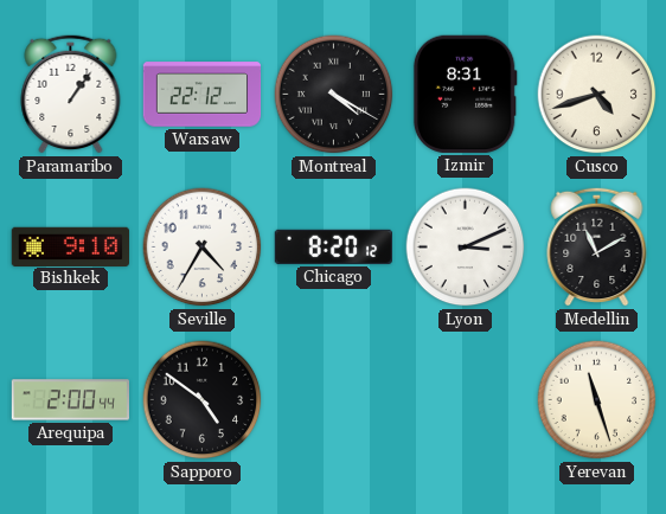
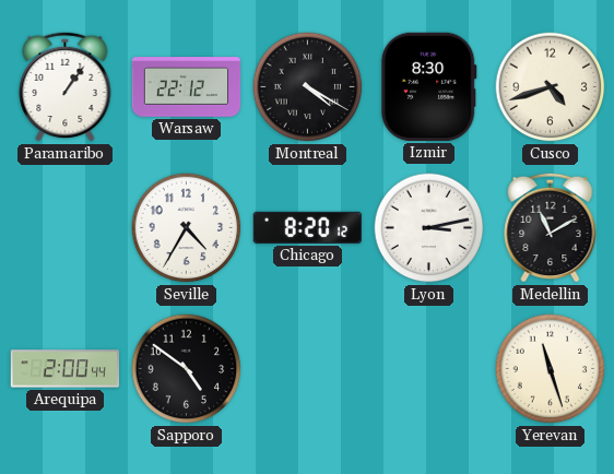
Izmir: 8:31 -> 8:30 (428, 86)
Bishkek: 9:10 -> none (70, 246)
Lyon: 3:11 -> 3:13 (429, 228)
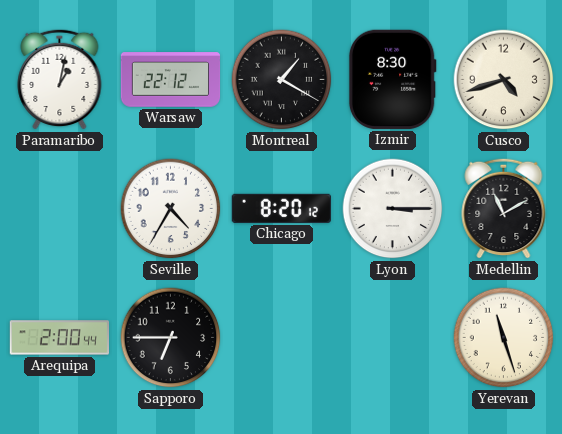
Paramaribo: 1:06 -> 1:02 (60, 79)
Montreal: 4:20 -> 1:20 (282, 80)
Lyon: 3:13 -> 3:15 (393, 209)
Sapporo: 4:51 -> 6:45 (171, 338)
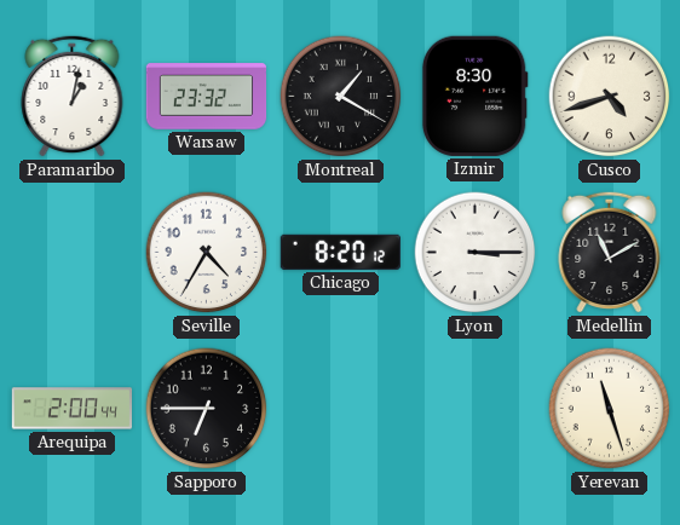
Warsaw: 22:12 -> 23:32 (207, 97)
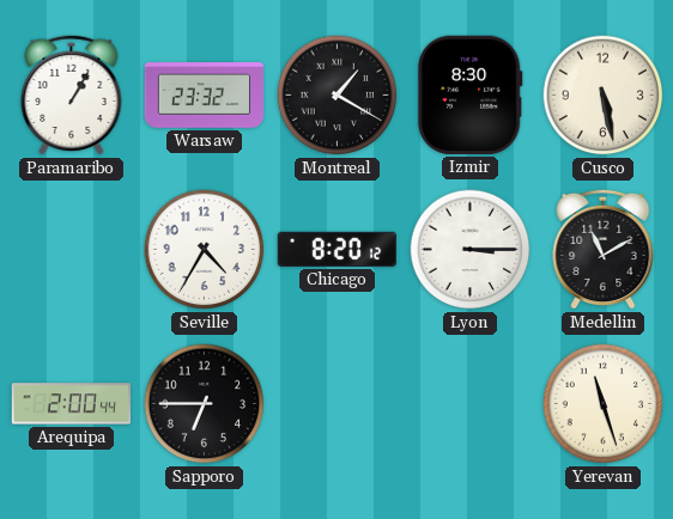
Paramaribo: 1:02 -> 1:05 (72, 94)
Cusco: 4:42 -> 5:28 (604, 96)
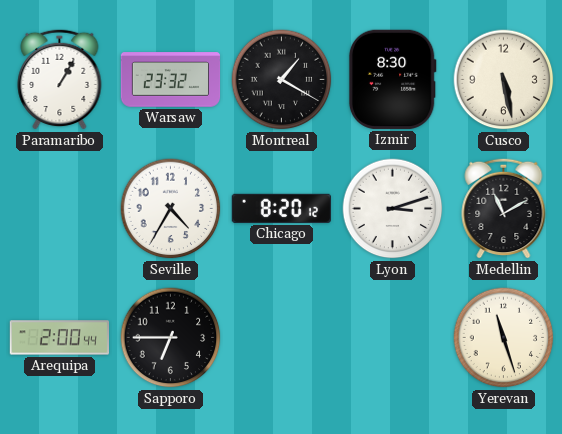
Lyon: 3:15 -> 3:12 (393, 209)
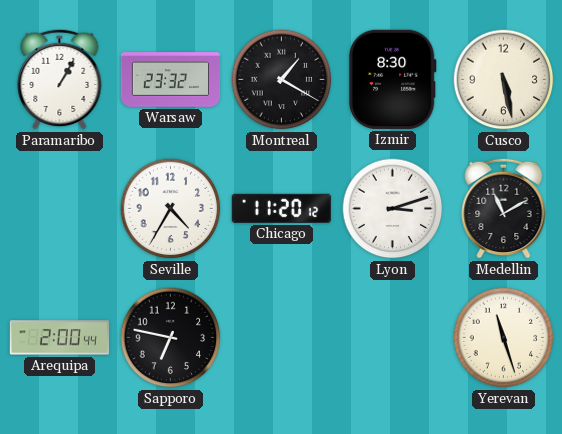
Chicago: 8:20 -> 11:20 (281, 208)
Sapporo: 6:45 -> 6:47 (171, 338)
